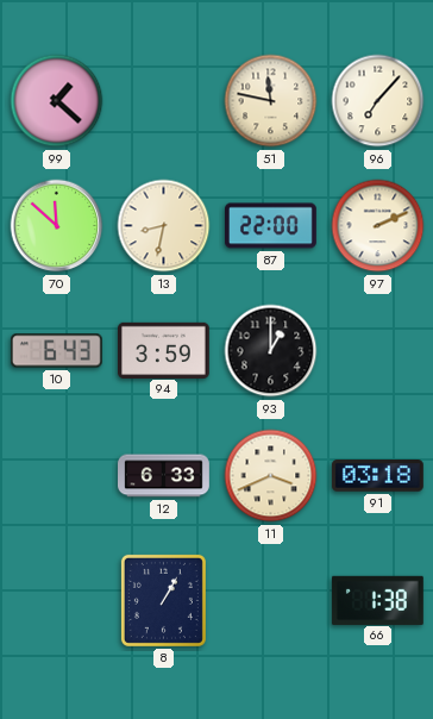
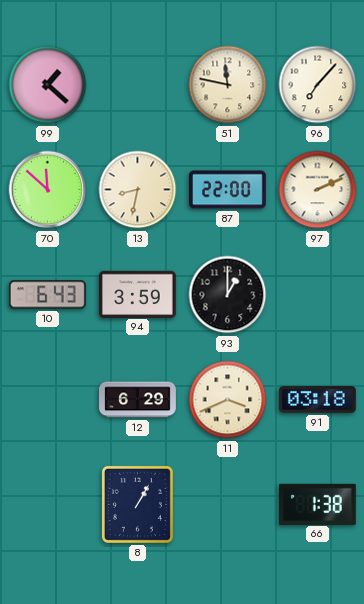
12: 6:33 -> 6:29 (138, 400)
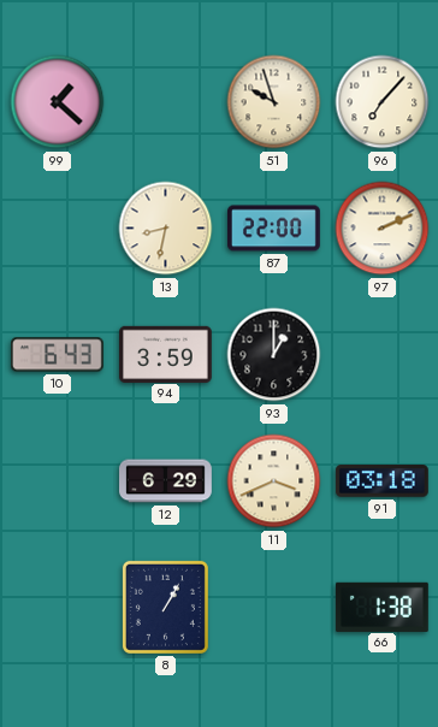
51: 11:47 -> 9:57 (274, 102)
70: 11:52 -> none (48, 190)
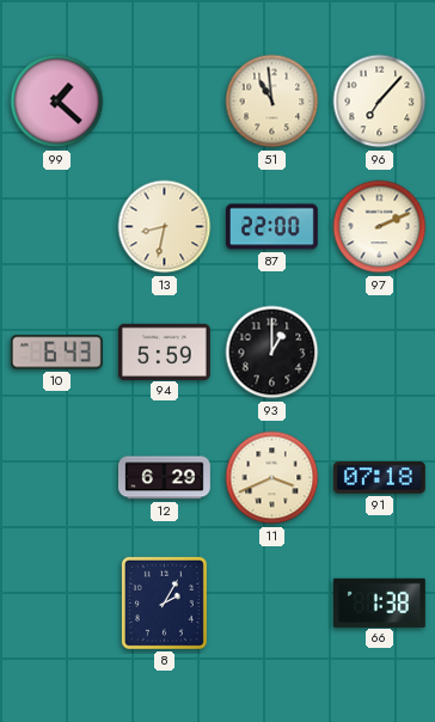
51: 9:57 -> 10:59 (272, 102)
94: 3:59 -> 5:59 (165, 351)
91: 03:18 -> 07:18 (379, 478)
8: 1:05 -> 2:05 (164, 602)
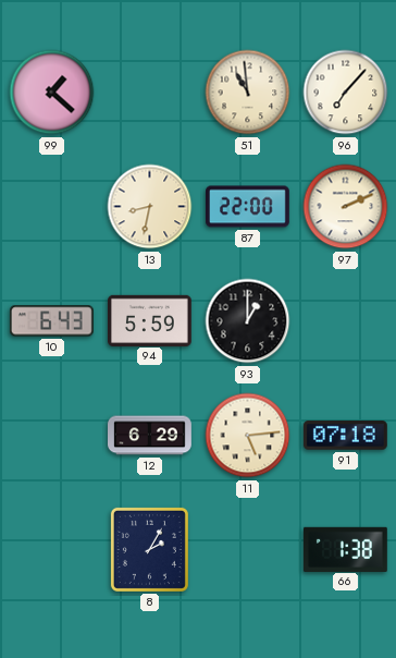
11: 3:41 -> 5:14 (248, 436)
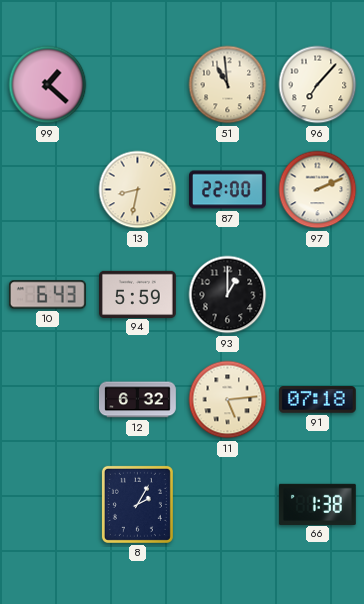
12: 6:29 -> 6:32 (138, 400)
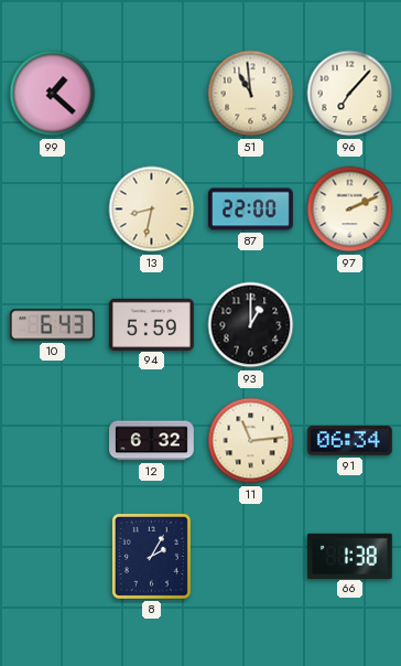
11: 5:14 -> 11:14 (251, 441)
91: 07:18 -> 06:34 (349, 441)
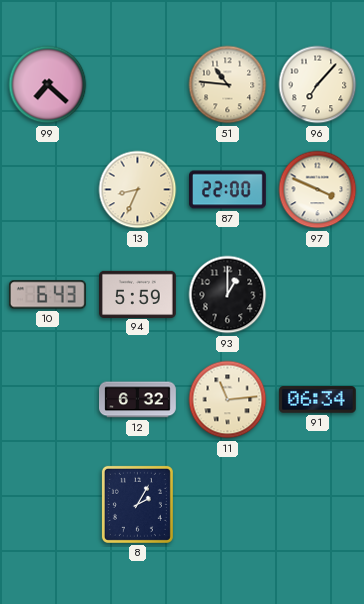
99: 1:22 -> 7:22 (48, 85)
51: 10:59 -> 10:46 (228, 85)
13: 8:32 -> 8:34 (138, 190)
97: 2:11 -> 3:49 (318, 190)
66: 1:38 -> none (349, 556)
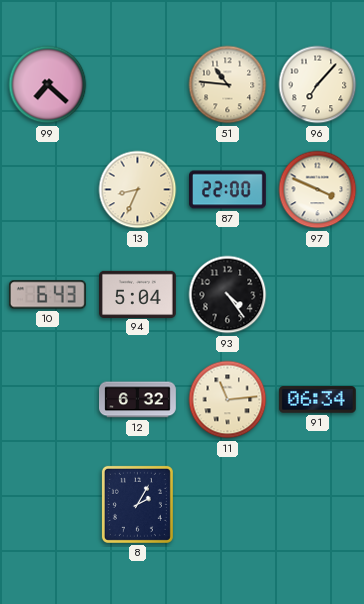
94: 5:59 -> 5:04 (138, 294)
93: 1:00 -> 4:24 (228, 295)
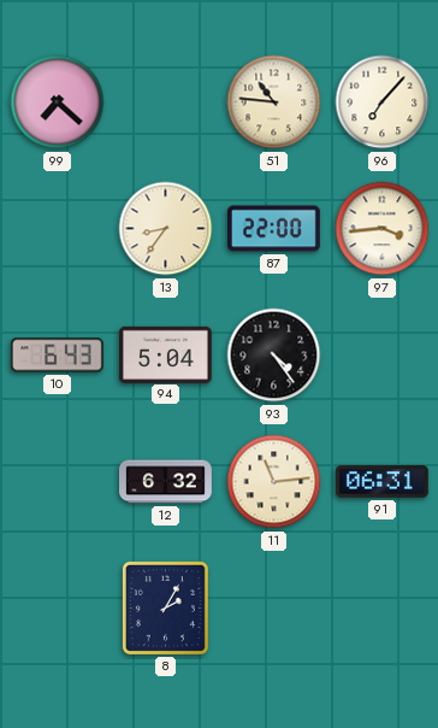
13: 8:34 -> 8:36 (166, 229)
97: 3:49 -> 3:44 (383, 229)
91: 06:34 -> 06:31 (381, 482)
